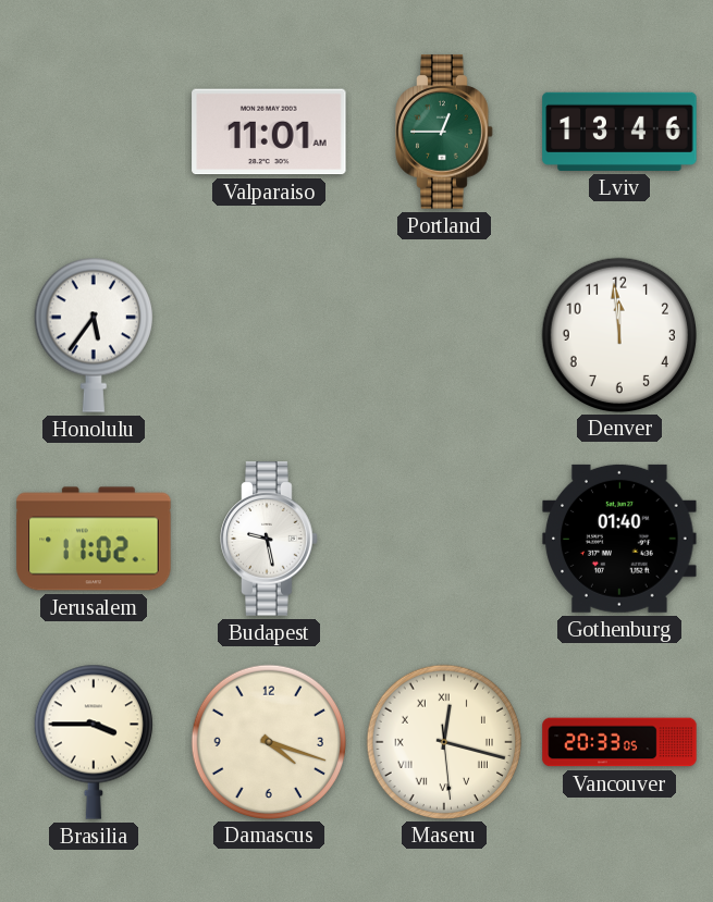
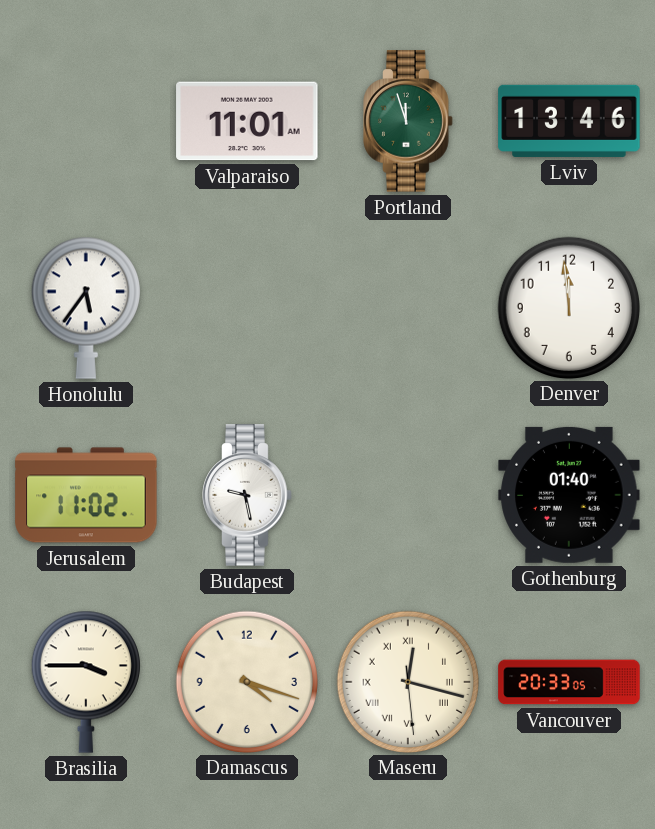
Portland: 12:45 -> 11:57 (408, 121)
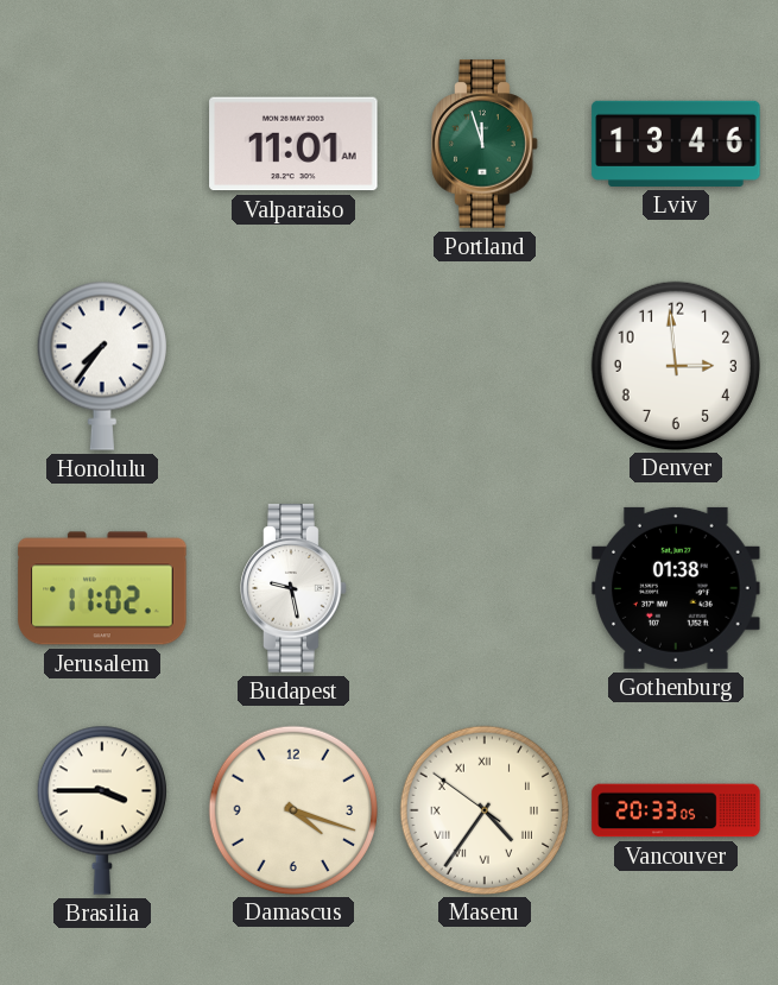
Honolulu: 5:36 -> 7:36 (102, 366)
Denver: 11:59 -> 2:59 (675, 365)
Gothenburg: 01:40 -> 01:38 (676, 588)
Maseru: 12:17 -> 4:35 (483, 809)
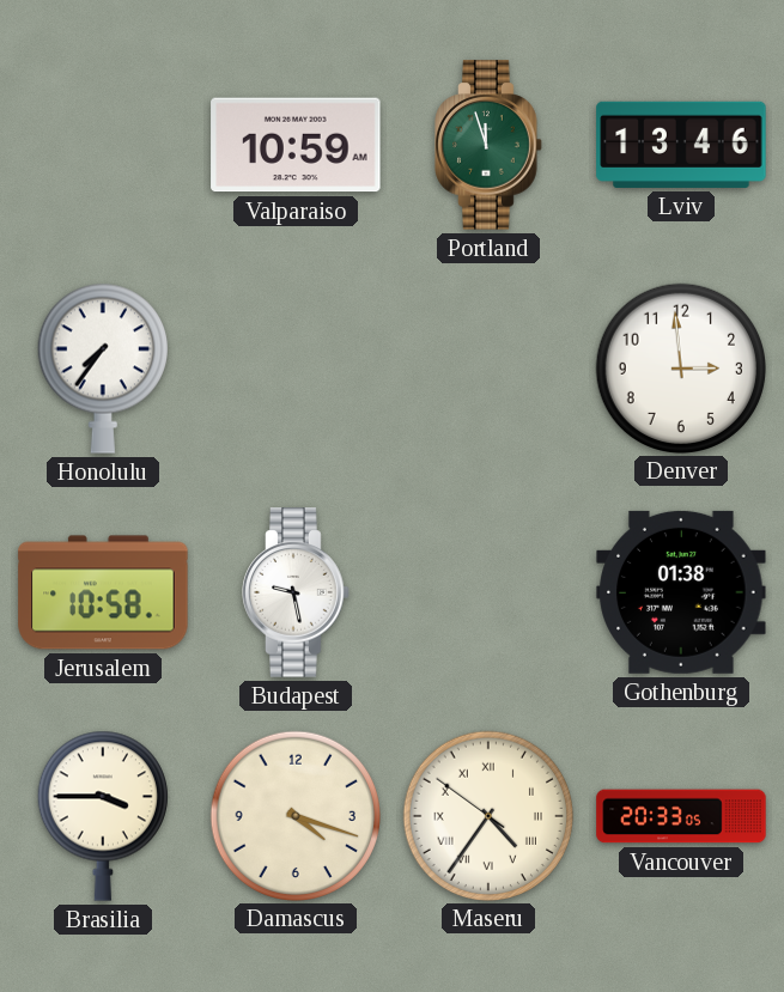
Valparaiso: 11:01 -> 10:59 (296, 145)
Jerusalem: 11:02 -> 10:58 (103, 592)
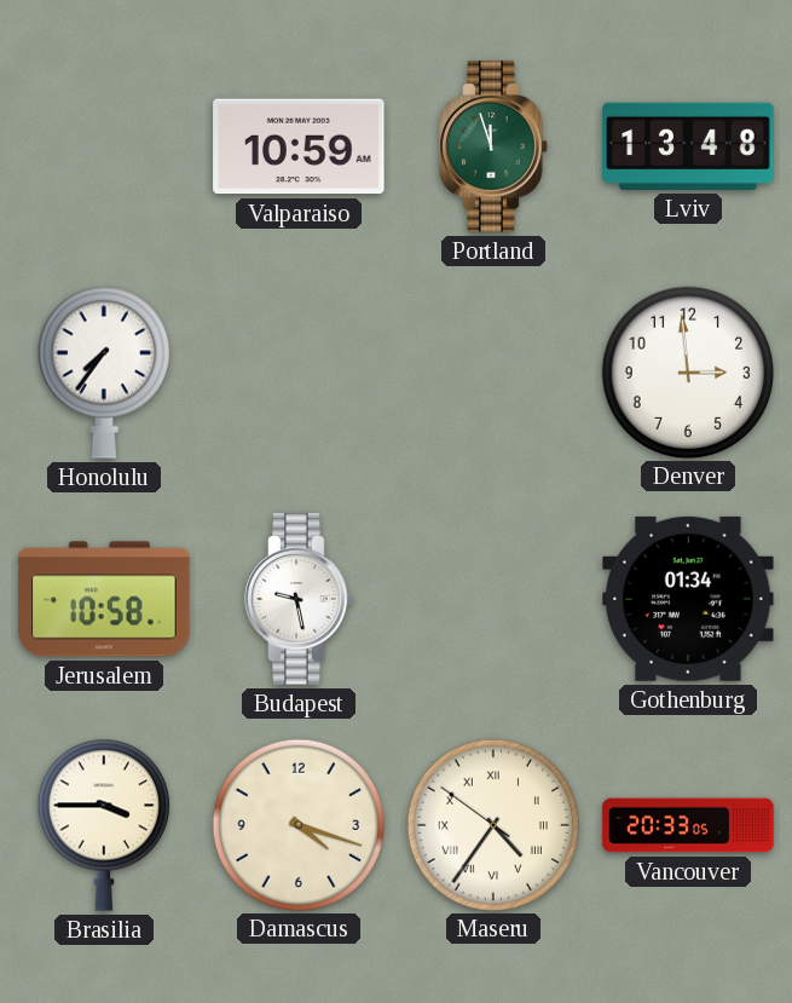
Lviv: 13:46 -> 13:48 (688, 146)
Gothenburg: 01:38 -> 01:34 (688, 599)
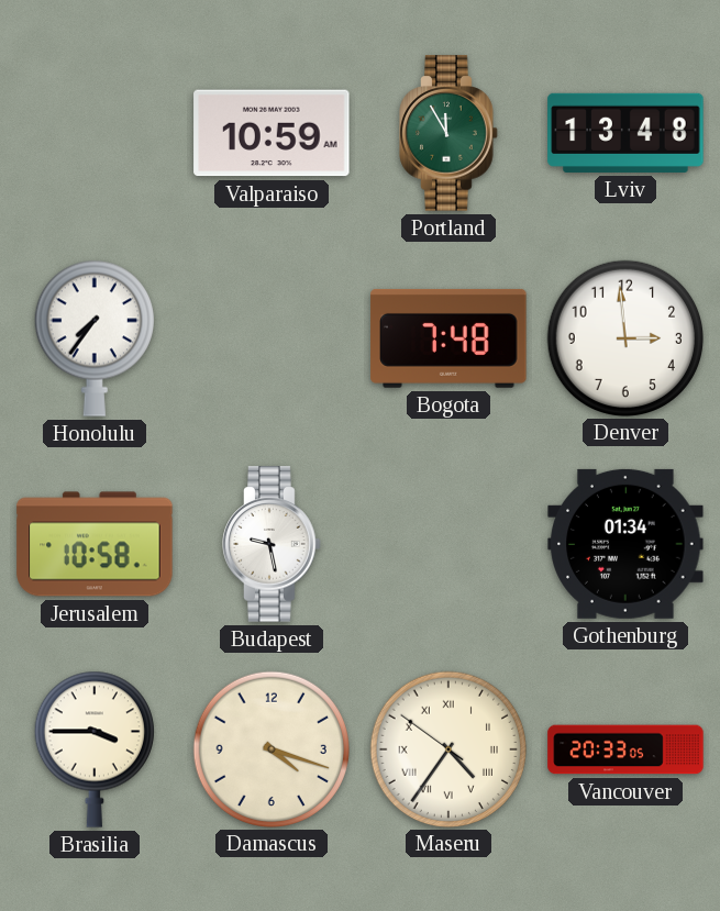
Portland: 11:57 -> 11:55 (448, 133)
Bogota: none -> 7:48 (448, 338)
